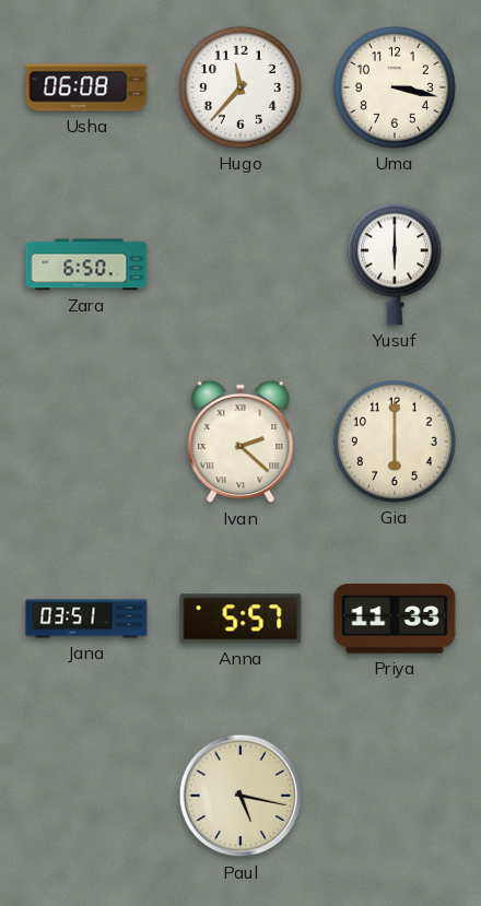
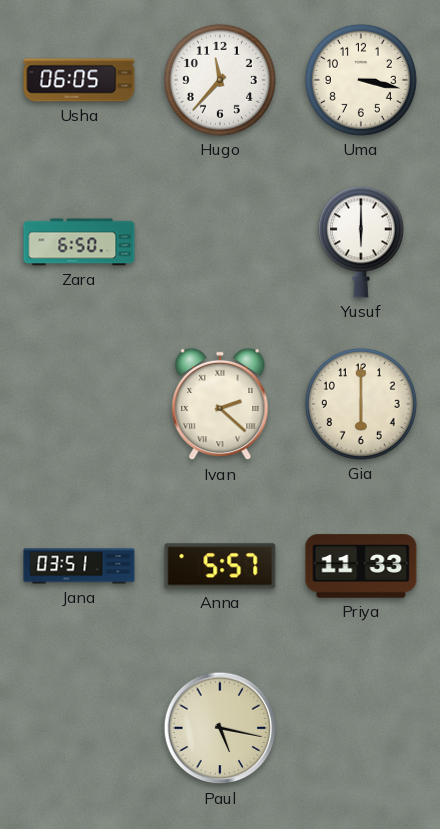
Usha: 06:08 -> 06:05 (79, 80)
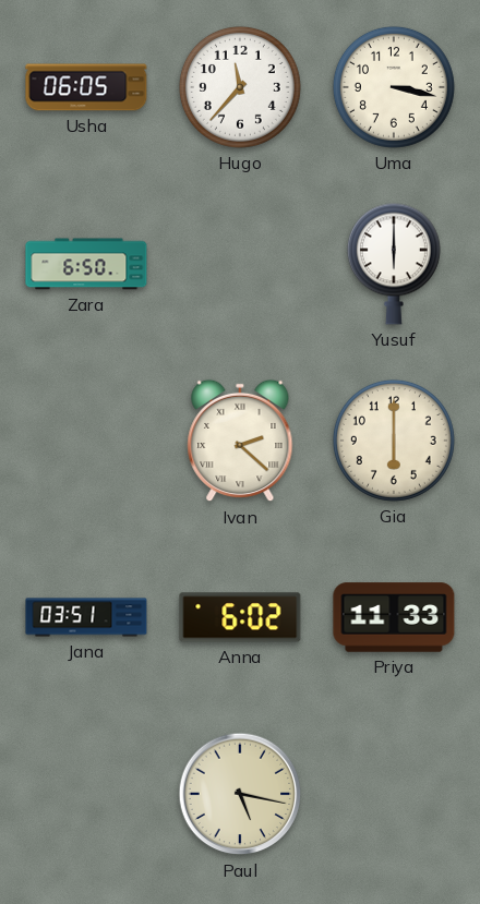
Anna: 5:57 -> 6:02 (240, 617)
